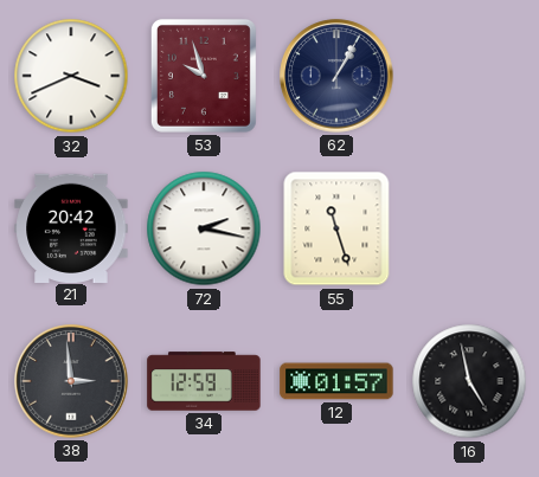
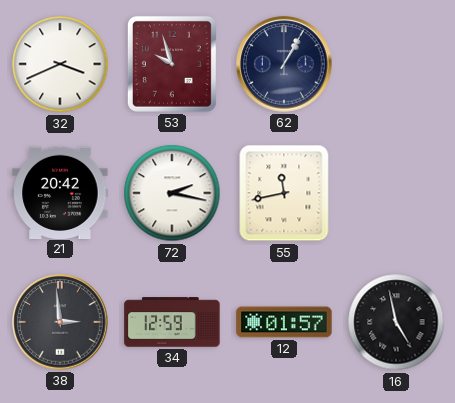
55: 11:27 -> 11:43 (284, 193)
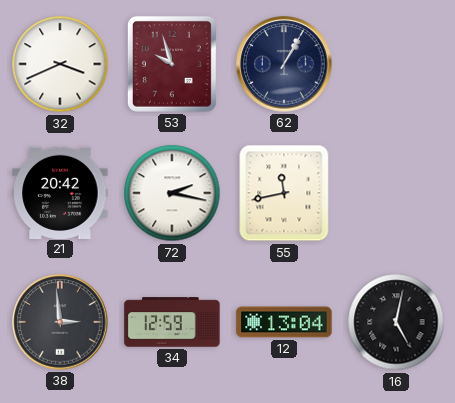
12: 01:57 -> 13:04 (284, 322)
16: 4:58 -> 5:02 (396, 322)
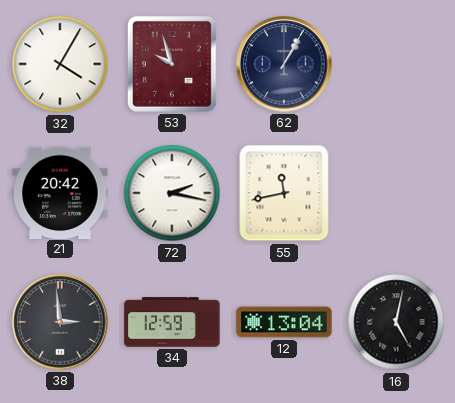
32: 3:41 -> 4:05 (60, 64)
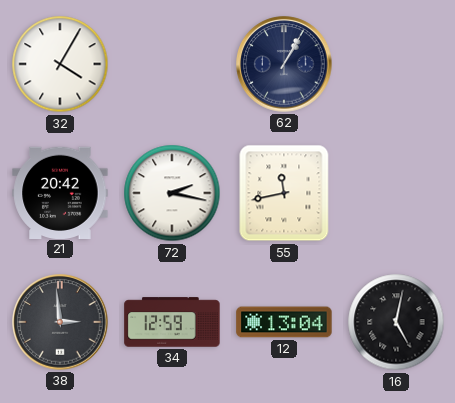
53: 9:57 -> none (172, 64)
